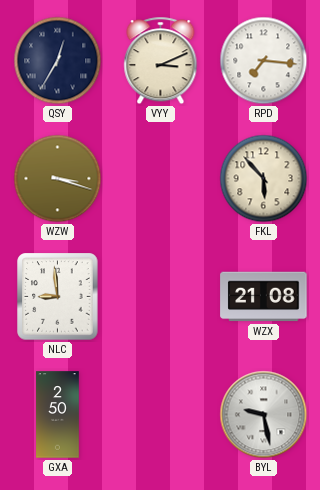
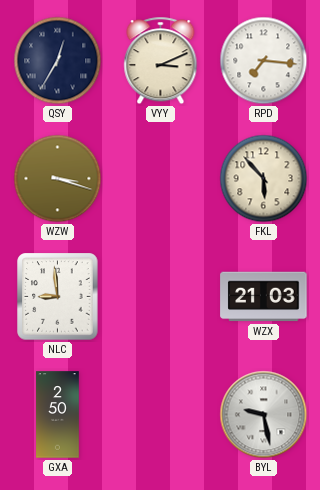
WZX: 21:08 -> 21:03 (264, 297)
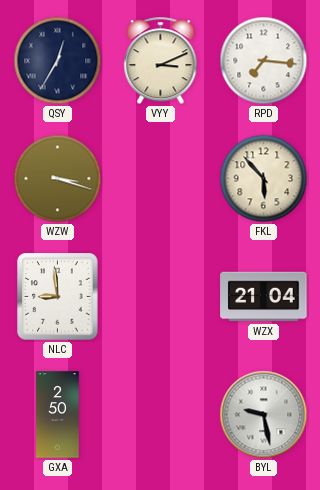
WZX: 21:03 -> 21:04 (264, 297)
